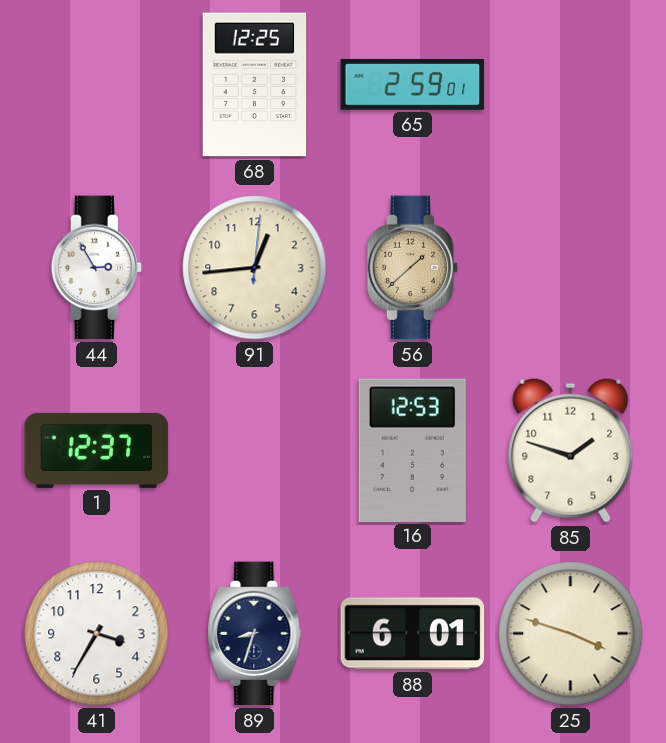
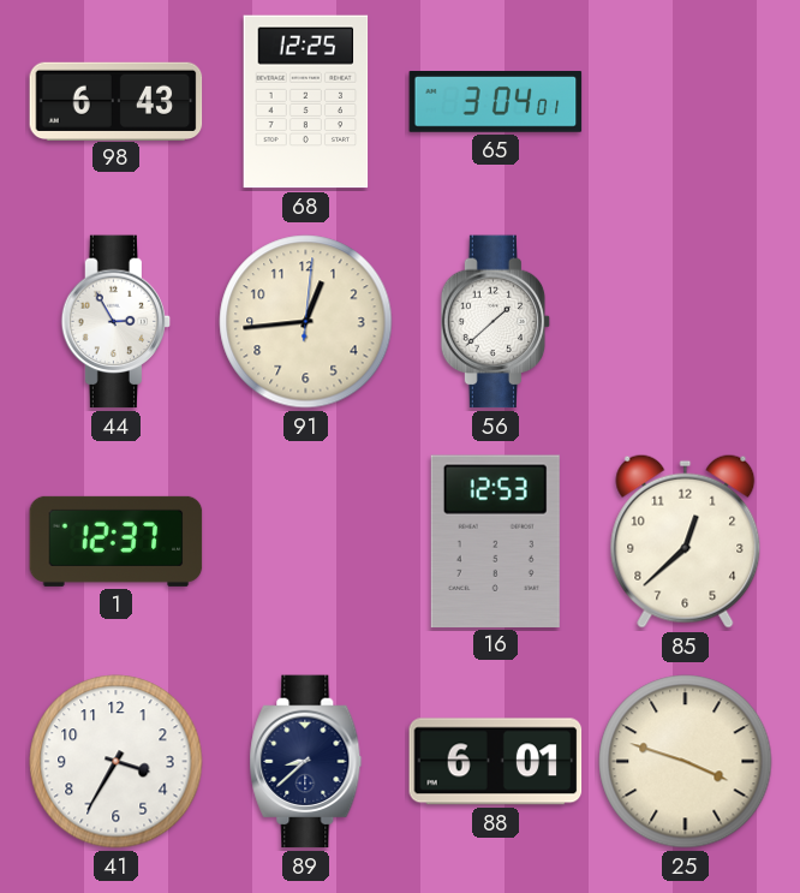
98: none -> 6:43 (117, 101)
65: 2:59 -> 3:04 (496, 102)
56 dial: champagne -> white (496, 322)
85: 1:48 -> 12:38 (686, 541)
89: 8:33 -> 8:38 (306, 762)
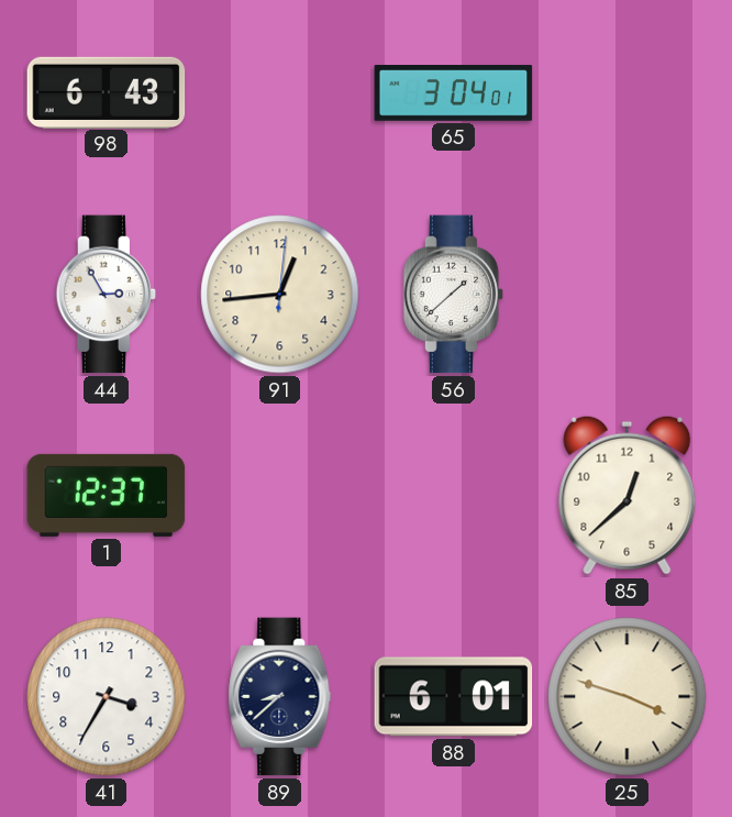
68: 12:25 -> none (306, 102)
16: 12:53 -> none (495, 541)
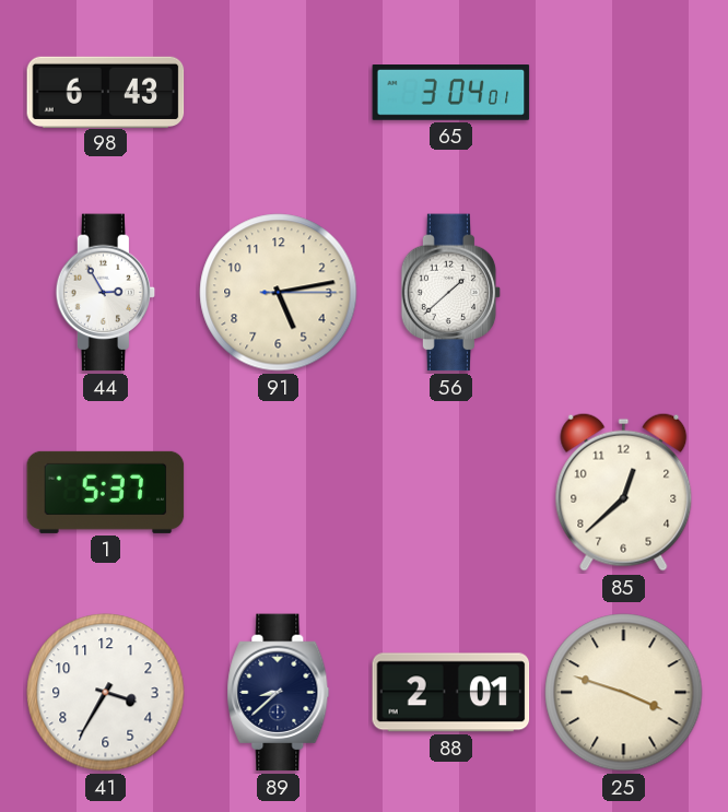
91: 12:44 -> 5:13 (279, 293)
1: 12:37 -> 5:37 (106, 492)
88: 6:01 -> 2:01 (451, 693)
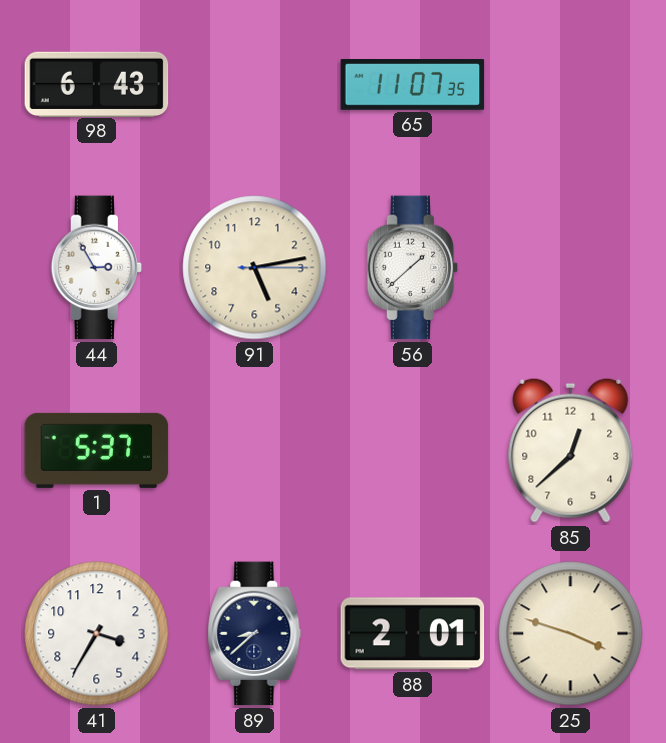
65: 3:04 -> 11:07 (413, 85)
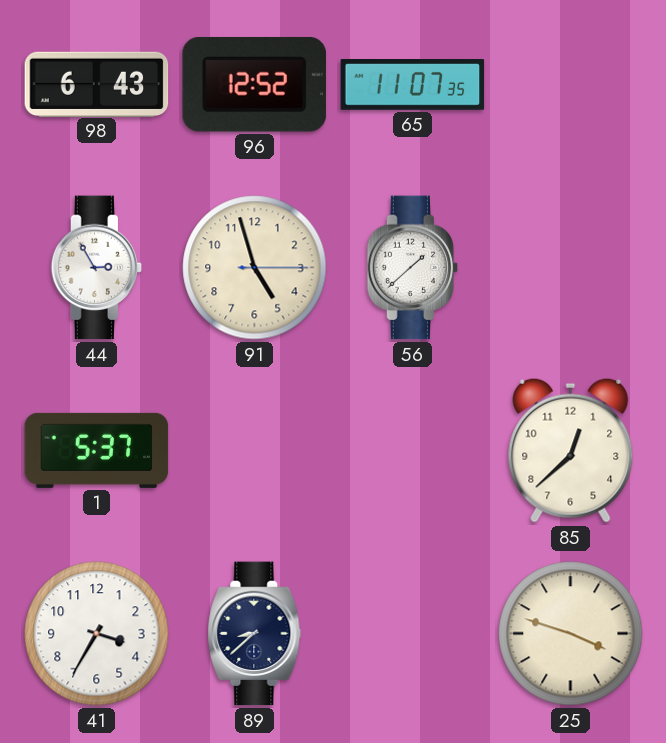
96: none -> 12:52 (254, 84)
91: 5:13 -> 4:57 (255, 268)
88: 2:01 -> none (413, 634)
